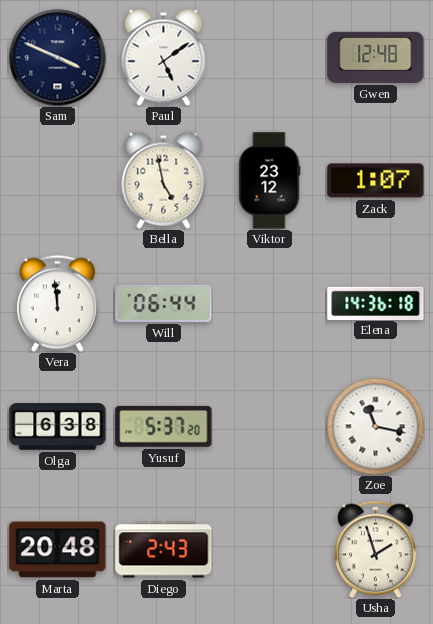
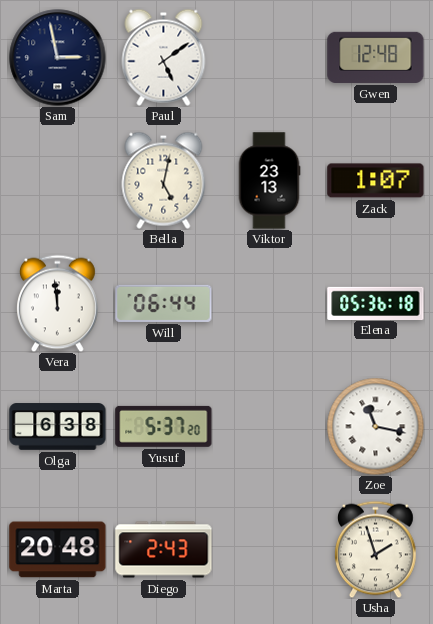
Sam: 3:49 -> 2:58 (58, 58)
Bella: 4:58 -> 5:02 (164, 180)
Viktor: 23:12 -> 23:13 (269, 181)
Elena: 14:36 -> 05:36 (376, 303)
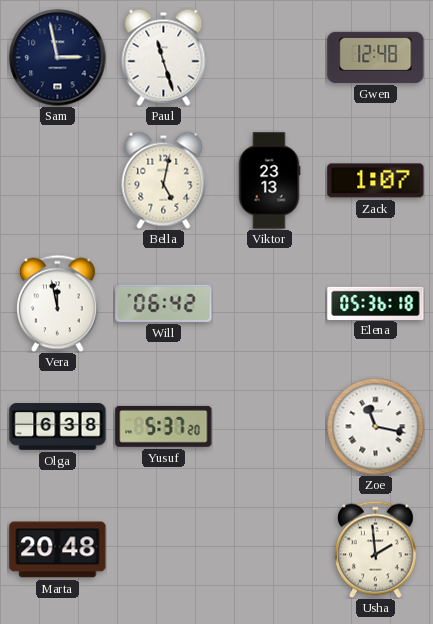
Paul: 5:09 -> 11:27 (164, 57)
Vera: 11:59 -> 11:58 (58, 303)
Will: 06:44 -> 06:42 (164, 303)
Diego: 2:43 -> none (164, 550)
Usha: 1:57 -> 1:59 (376, 549)
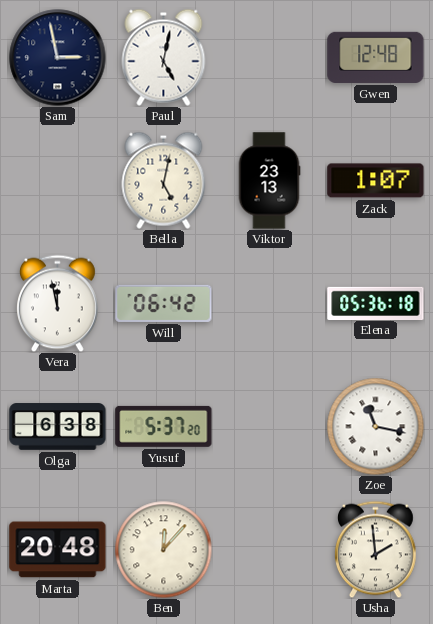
Paul: 11:27 -> 5:02 (164, 57)
Ben: none -> 12:07 (163, 549)
